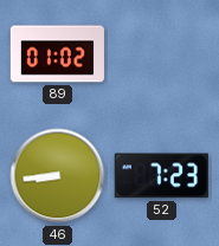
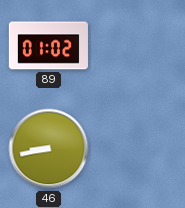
46: 8:44 -> 8:43 (49, 149)
52: 7:23 -> none (161, 176)
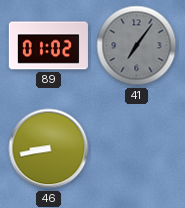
41: none -> 7:06 (137, 46)
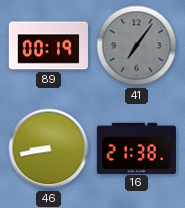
89: 01:02 -> 00:19 (48, 46)
16: none -> 21:38 (136, 148)
